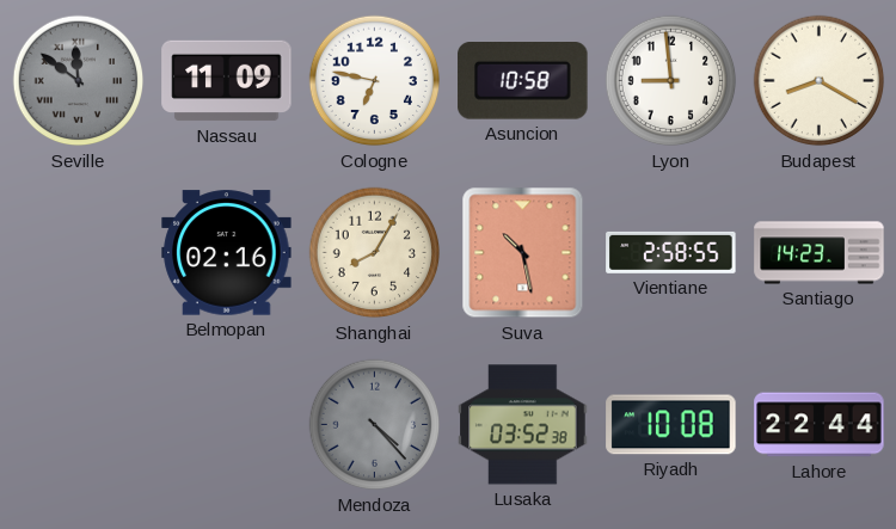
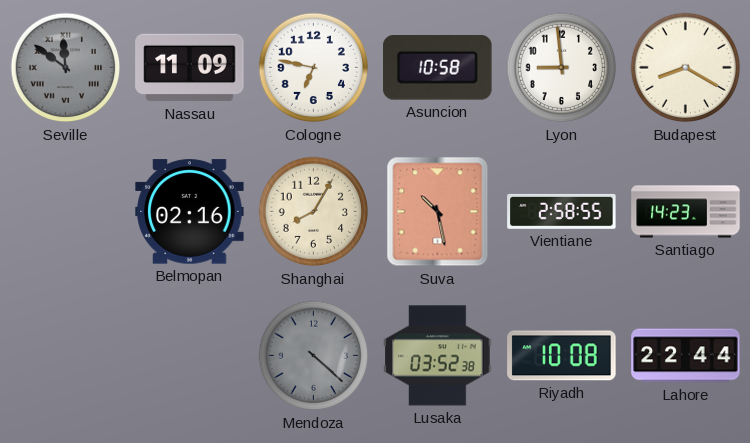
Mendoza: 4:23 -> 4:22 (314, 356)
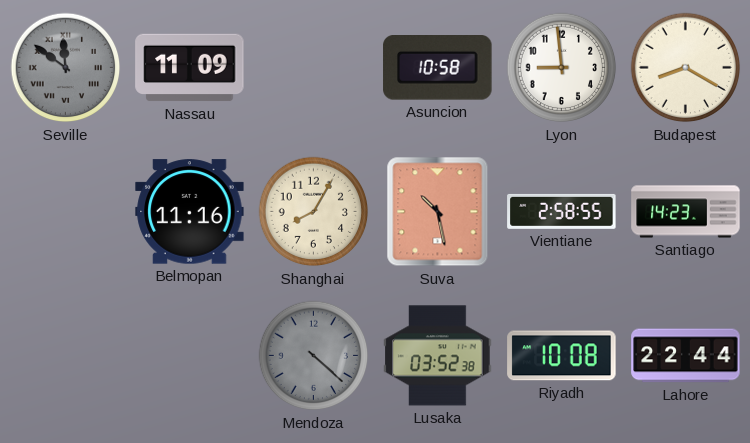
Cologne: 6:47 -> none (314, 68)
Belmopan: 02:16 -> 11:16 (190, 212)
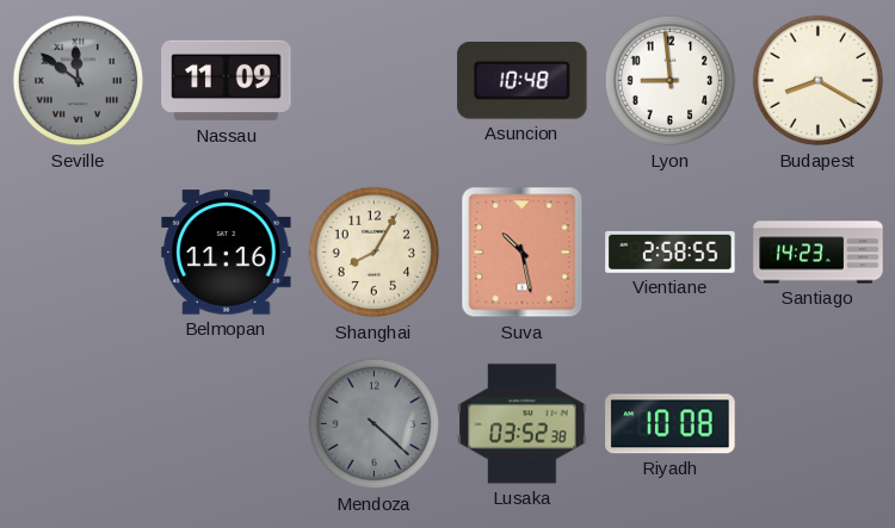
Asuncion: 10:58 -> 10:48 (523, 81)
Lahore: 22:44 -> none (686, 356)
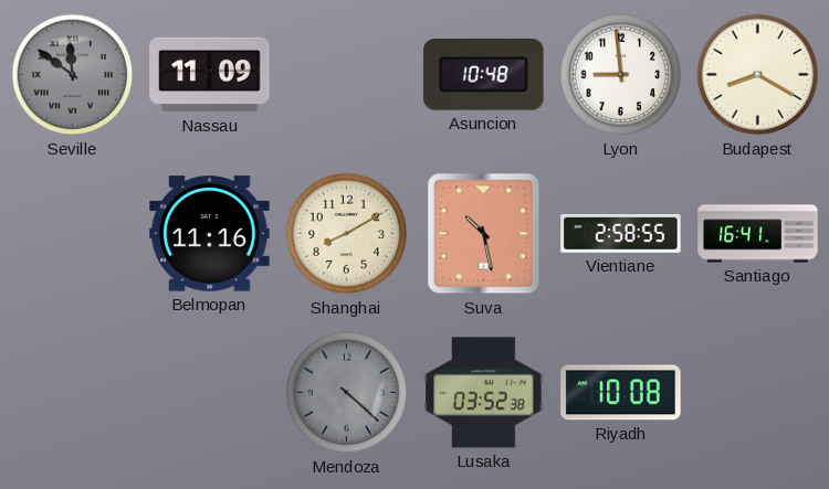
Shanghai: 8:05 -> 8:10 (347, 234)
Santiago: 14:23 -> 16:41 (758, 234)
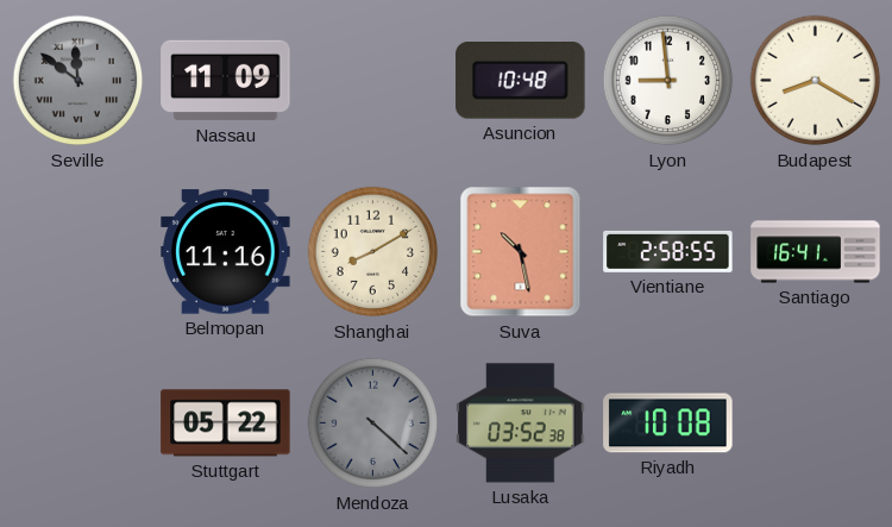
Stuttgart: none -> 05:22 (226, 424)
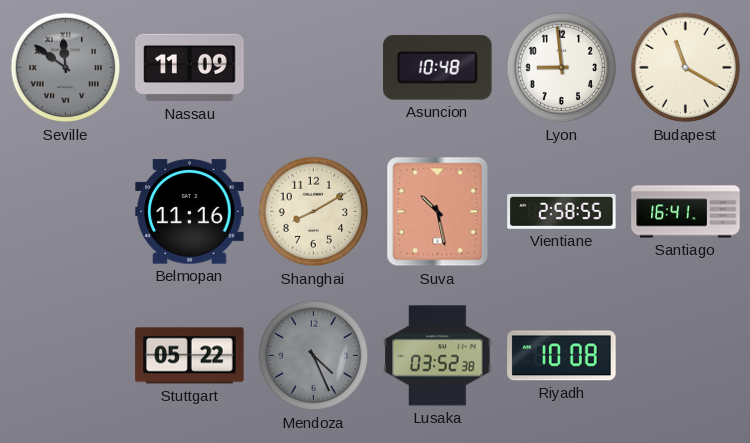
Budapest: 8:20 -> 11:20 (686, 68)
Mendoza: 4:22 -> 4:26 (314, 356)
